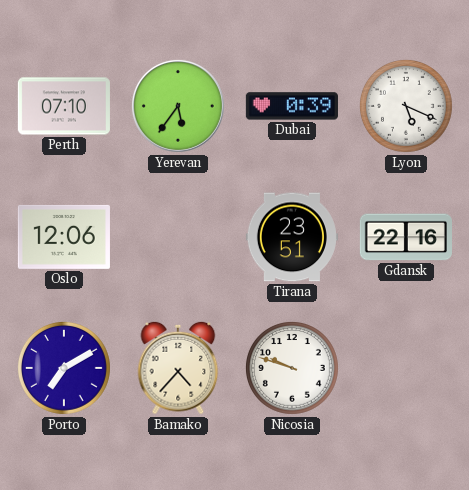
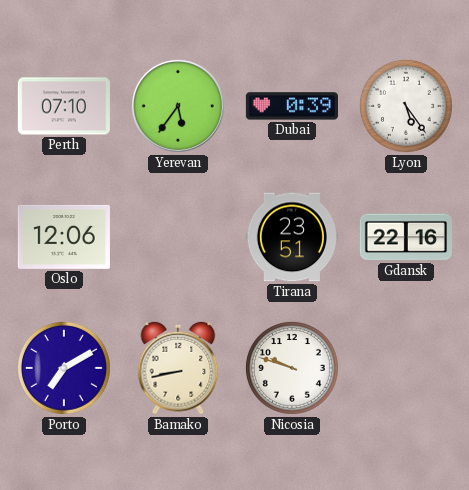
Lyon: 5:19 -> 5:24 (406, 106)
Bamako: 4:37 -> 8:43 (178, 368)
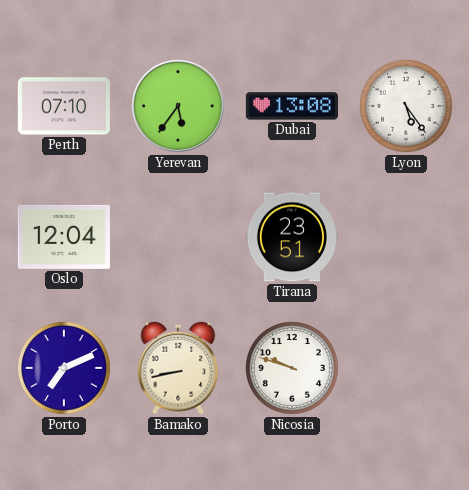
Dubai: 0:39 -> 13:08 (292, 106)
Oslo: 12:06 -> 12:04 (64, 237)
Gdansk: 22:16 -> none (406, 237)
Porto: 7:10 -> 7:11 (64, 368)
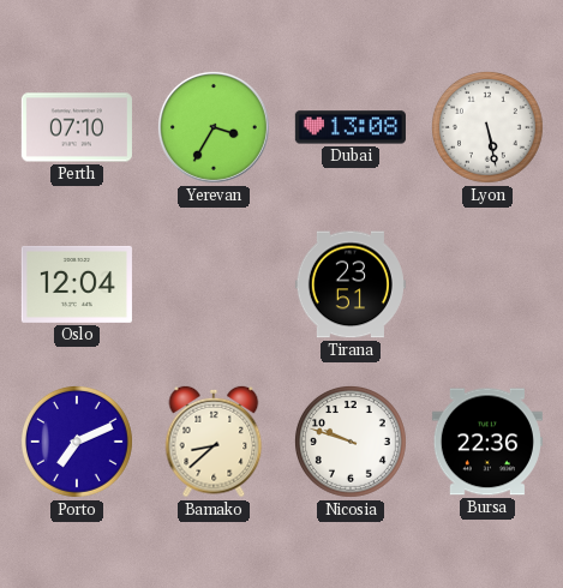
Yerevan: 5:36 -> 3:35 (214, 127)
Lyon: 5:24 -> 5:28 (487, 127)
Bamako: 8:43 -> 8:38 (214, 442)
Bursa: none -> 22:36 (487, 442)
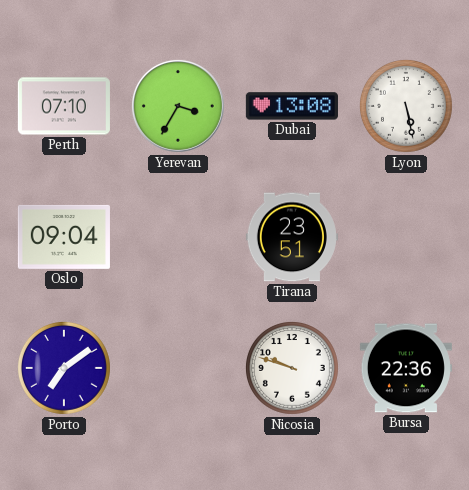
Oslo: 12:04 -> 09:04 (64, 237)
Porto: 7:11 -> 7:09 (64, 368)
Bamako: 8:38 -> none (214, 442)
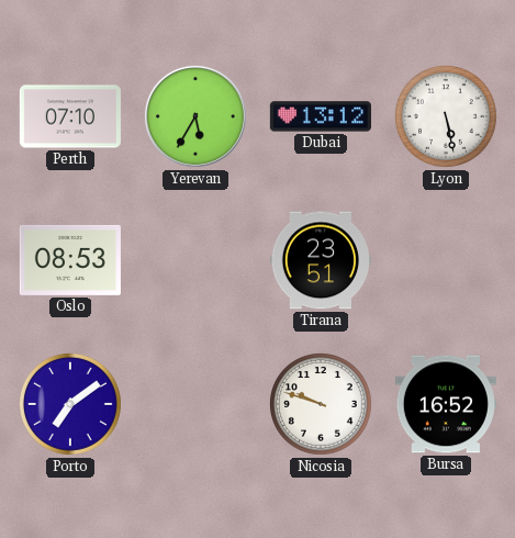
Yerevan: 3:35 -> 5:35 (195, 116)
Dubai: 13:08 -> 13:12 (321, 116)
Oslo: 09:04 -> 08:53 (70, 260)
Bursa: 22:36 -> 16:52 (446, 404)
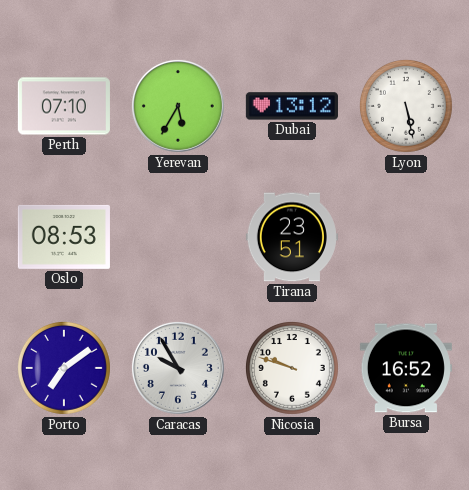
Caracas: none -> 9:55 (178, 368)
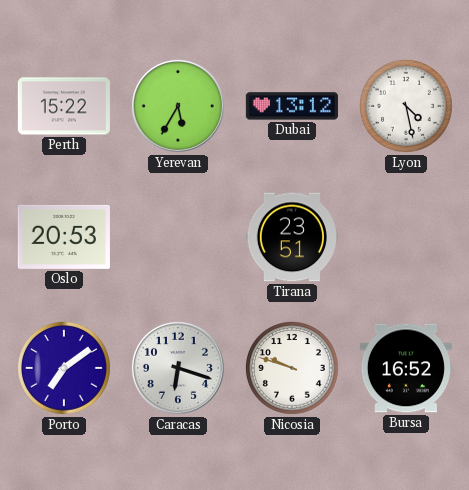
Perth: 07:10 -> 15:22 (64, 106)
Lyon: 5:28 -> 4:28 (406, 106)
Oslo: 08:53 -> 20:53 (64, 237)
Caracas: 9:55 -> 6:18 (178, 368)
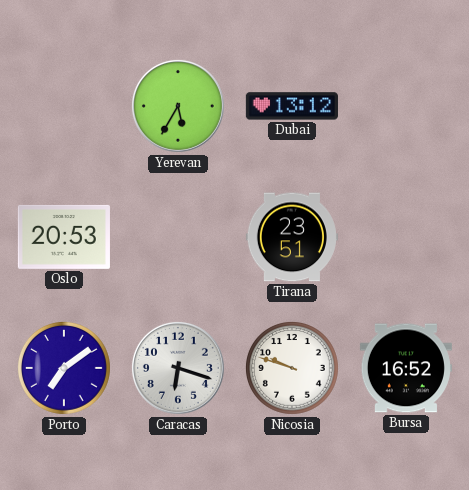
Perth: 15:22 -> none (64, 106)
Lyon: 4:28 -> none (406, 106)
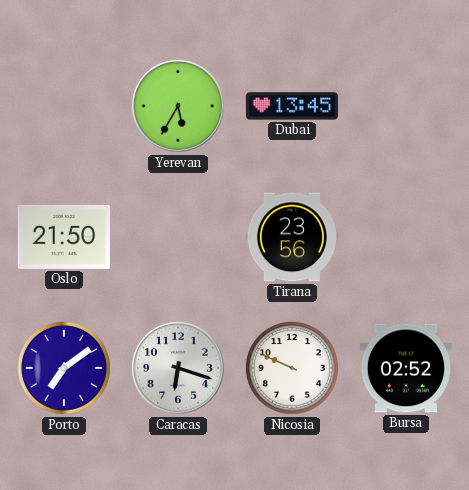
Dubai: 13:12 -> 13:45 (292, 106)
Oslo: 20:53 -> 21:50 (64, 237)
Tirana: 23:51 -> 23:56 (292, 237)
Nicosia: 9:48 -> 9:49 (292, 368)
Bursa: 16:52 -> 02:52 (406, 368)
